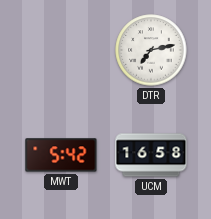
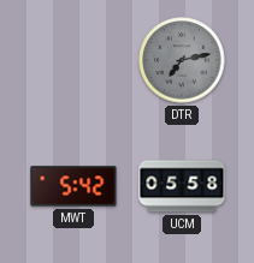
DTR dial: white -> grey (182, 60)
UCM: 16:58 -> 05:58 (182, 186)
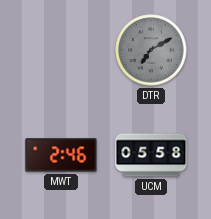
DTR: 7:13 -> 7:10 (151, 50)
MWT: 5:42 -> 2:46 (61, 155)
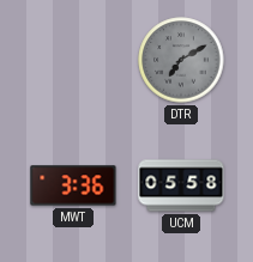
MWT: 2:46 -> 3:36 (73, 185)
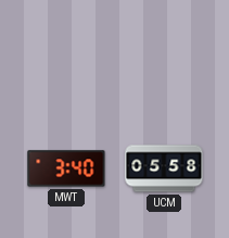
DTR: 7:10 -> none (181, 60)
MWT: 3:36 -> 3:40 (66, 168)
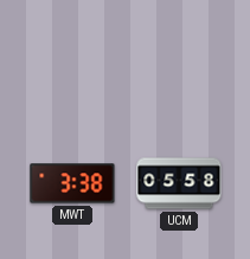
MWT: 3:40 -> 3:38 (72, 183)
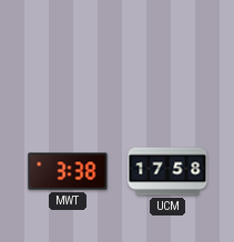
UCM: 05:58 -> 17:58 (167, 171)
